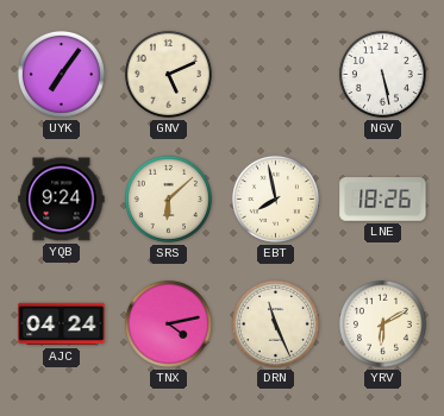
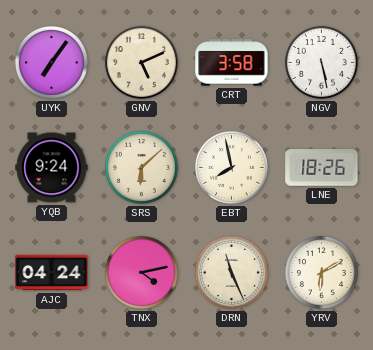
CRT: none -> 3:58 (232, 63)
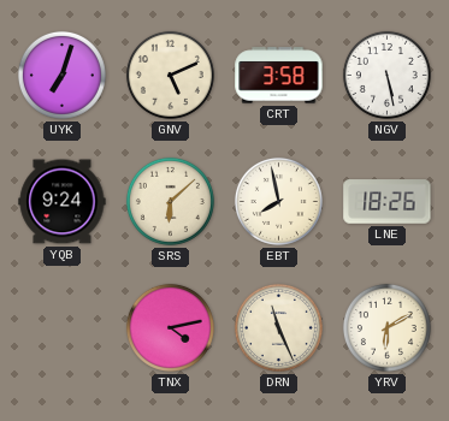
UYK: 7:06 -> 7:03 (61, 75)
AJC: 04:24 -> none (52, 273)
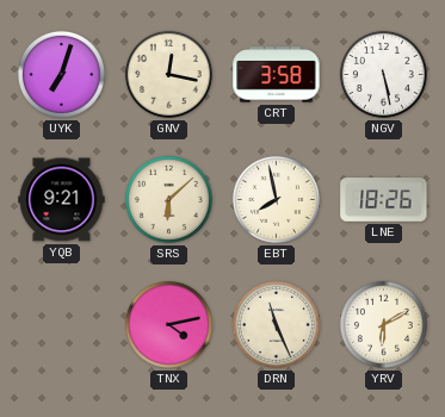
GNV: 5:11 -> 12:17 (168, 74)
YQB: 9:24 -> 9:21 (62, 200)
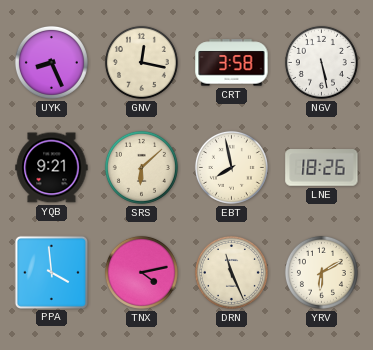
UYK: 7:03 -> 8:26 (51, 62)
PPA: none -> 3:59 (51, 272)
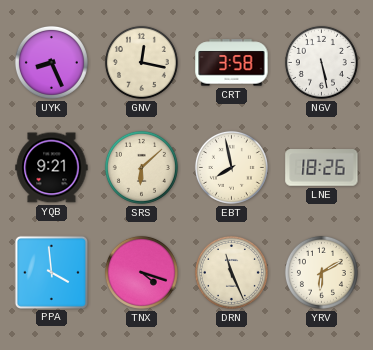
TNX: 4:13 -> 4:18 (141, 272)
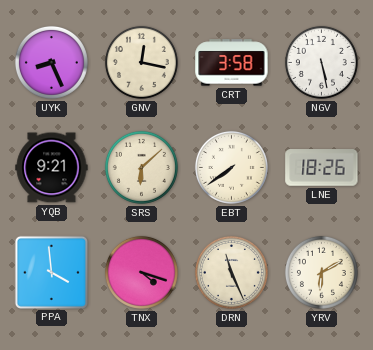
EBT: 7:58 -> 7:39 (231, 167)
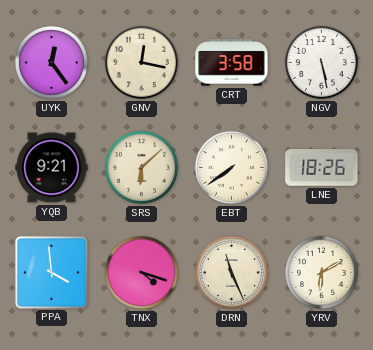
UYK: 8:26 -> 12:24 (51, 62)
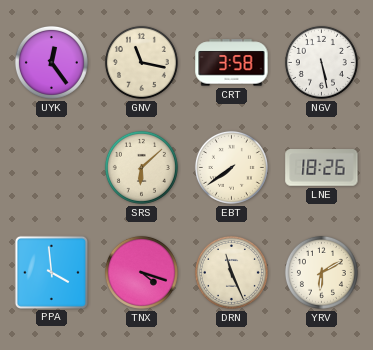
GNV: 12:17 -> 11:17 (141, 62)
YQB: 9:21 -> none (52, 168)
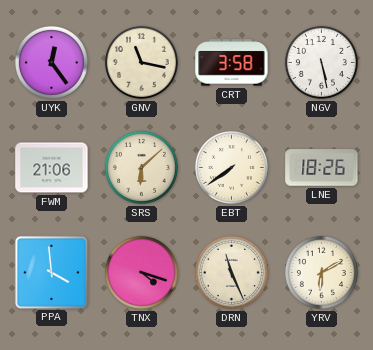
FWM: none -> 21:06 (52, 168)
